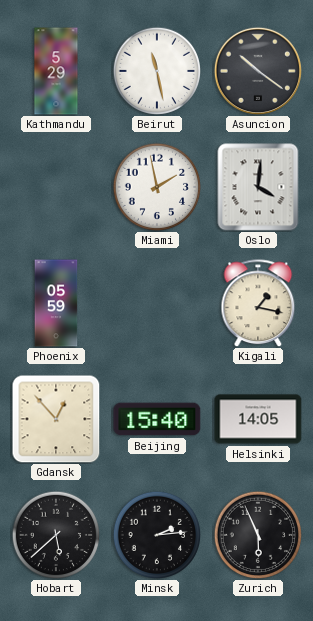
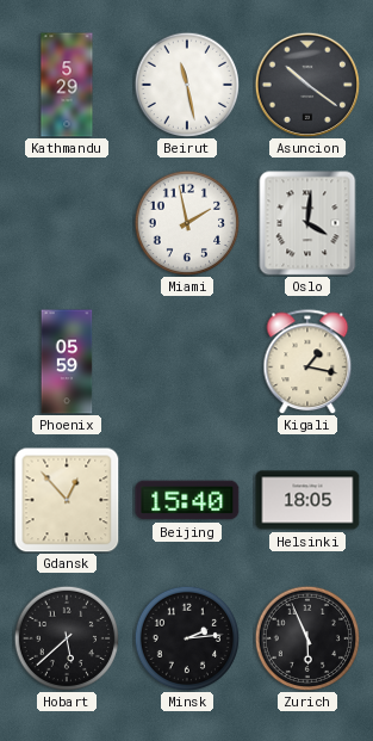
Helsinki: 14:05 -> 18:05 (307, 500)
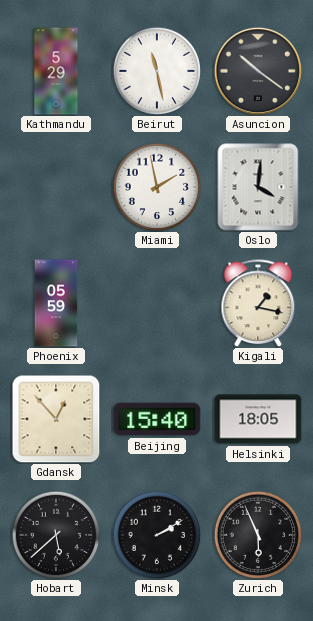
Minsk: 2:14 -> 2:10 (156, 534)
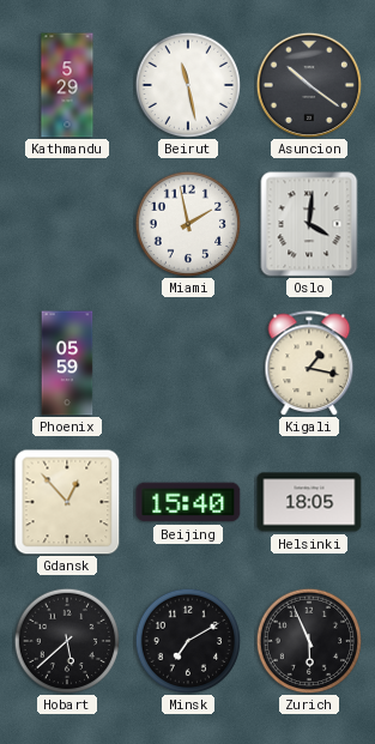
Minsk: 2:10 -> 7:10 (187, 640)
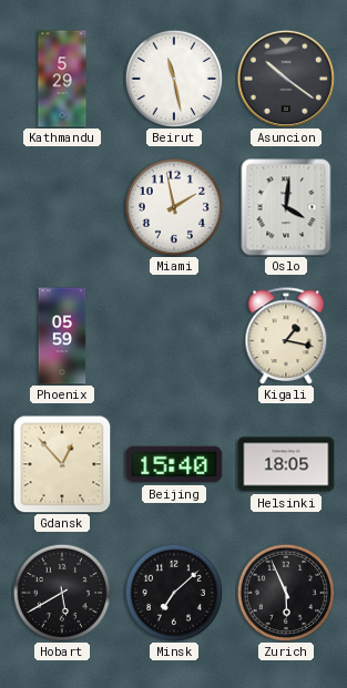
Hobart: 5:38 -> 5:40 (61, 592)
Minsk: 7:10 -> 7:08 (173, 592)
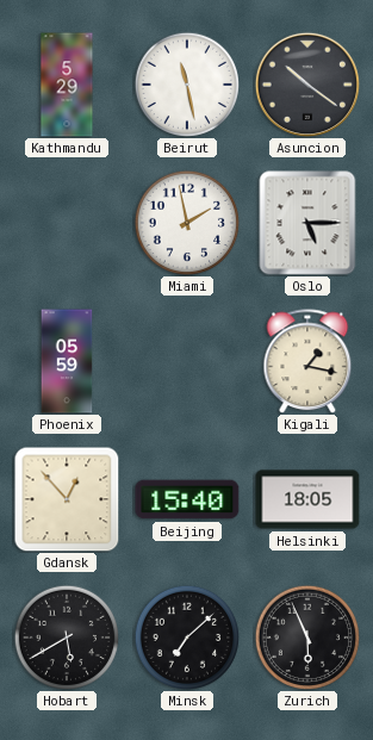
Oslo: 4:01 -> 5:15 (307, 223)
